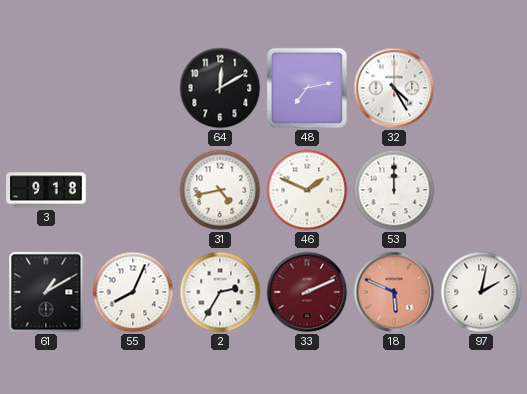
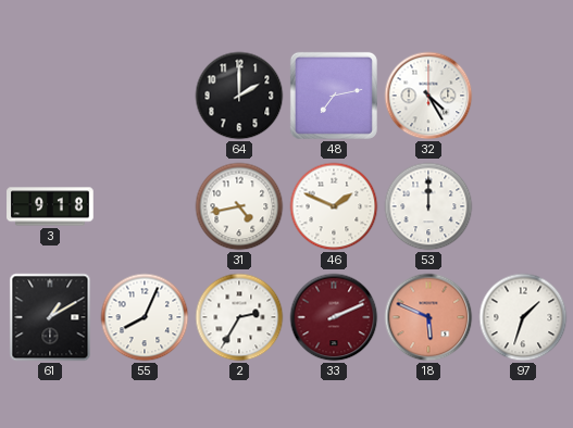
64: 12:10 -> 2:00 (239, 96)
97: 2:02 -> 1:33 (523, 317)
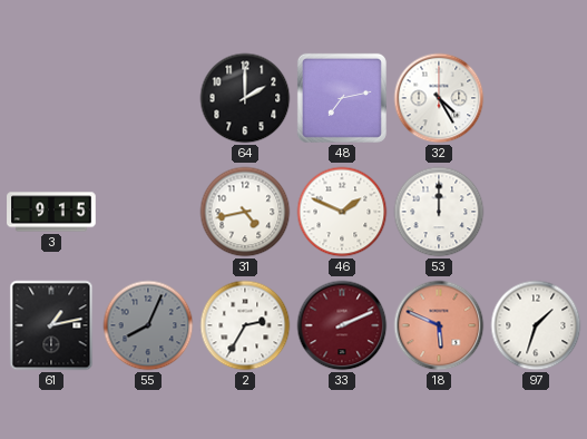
3: 9:18 -> 9:15 (51, 212)
61: 1:10 -> 1:13 (51, 325)
55 dial: white -> grey (148, 325)
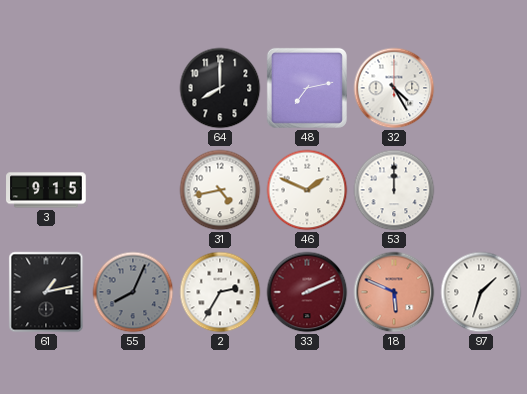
64: 2:00 -> 8:00 (220, 88)
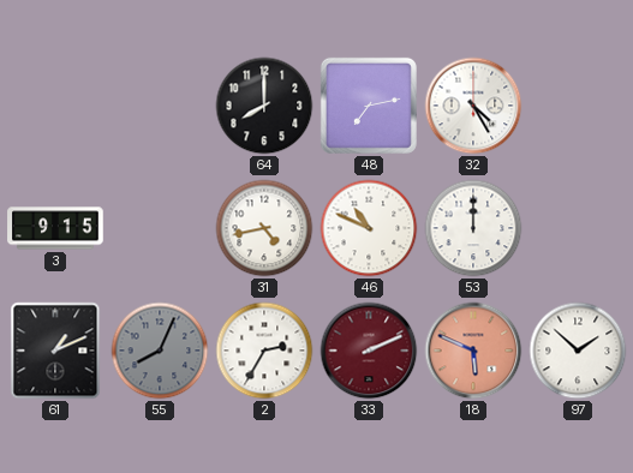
46: 1:49 -> 10:49 (369, 228)
61: 1:13 -> 1:11 (55, 351)
97: 1:33 -> 1:52 (578, 351)
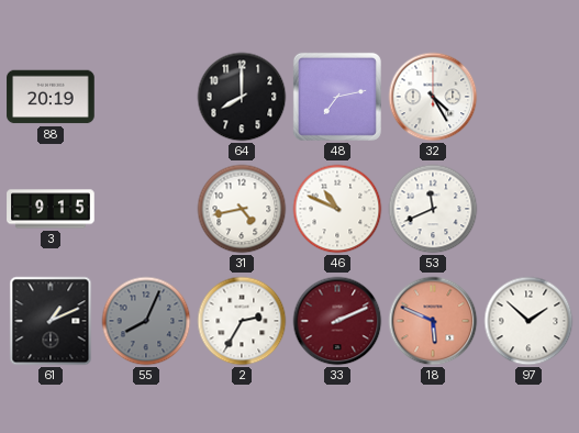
88: none -> 20:19 (51, 97)
53: 12:00 -> 11:41 (433, 209)
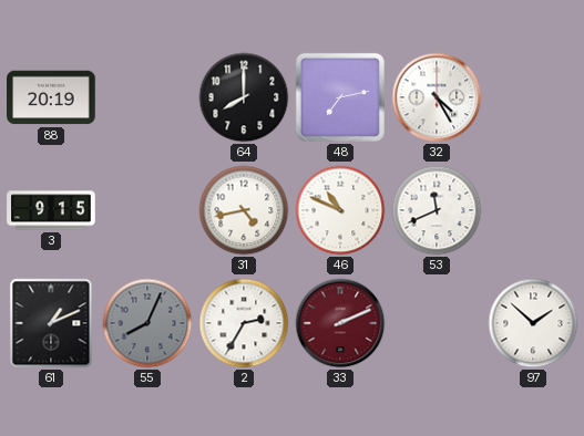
18: 5:49 -> none (433, 321)
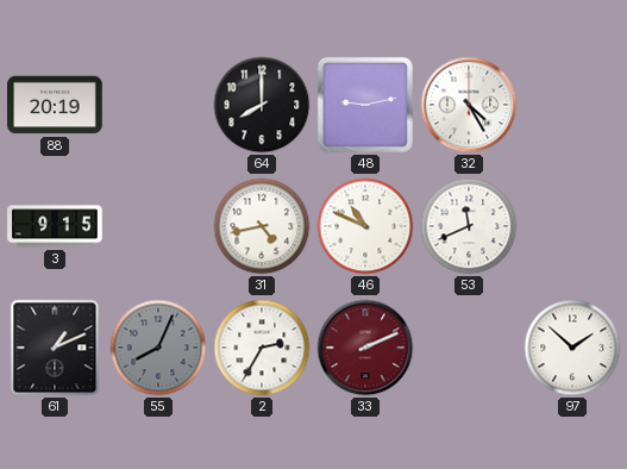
48: 7:13 -> 9:13 (365, 105)
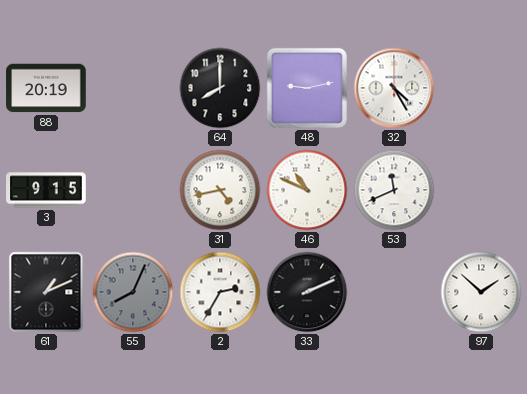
33 dial: burgundy -> black (307, 292)
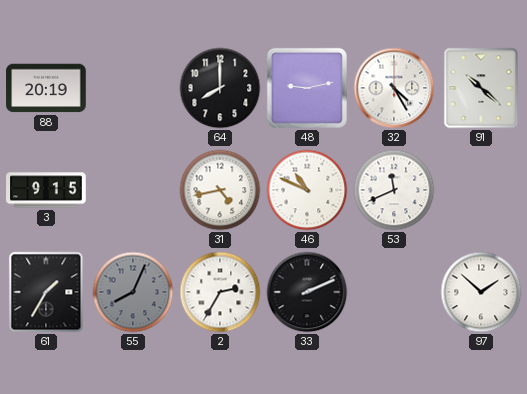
91: none -> 10:22 (481, 88)
61: 1:11 -> 1:35 (46, 292)
